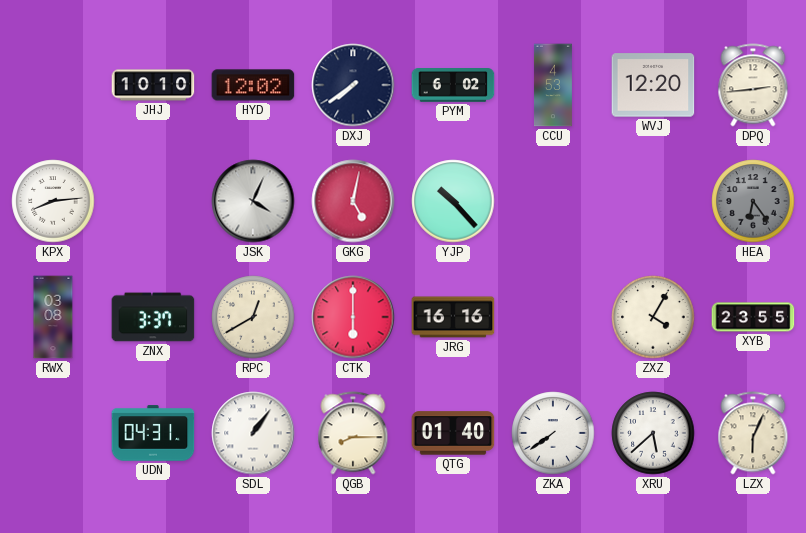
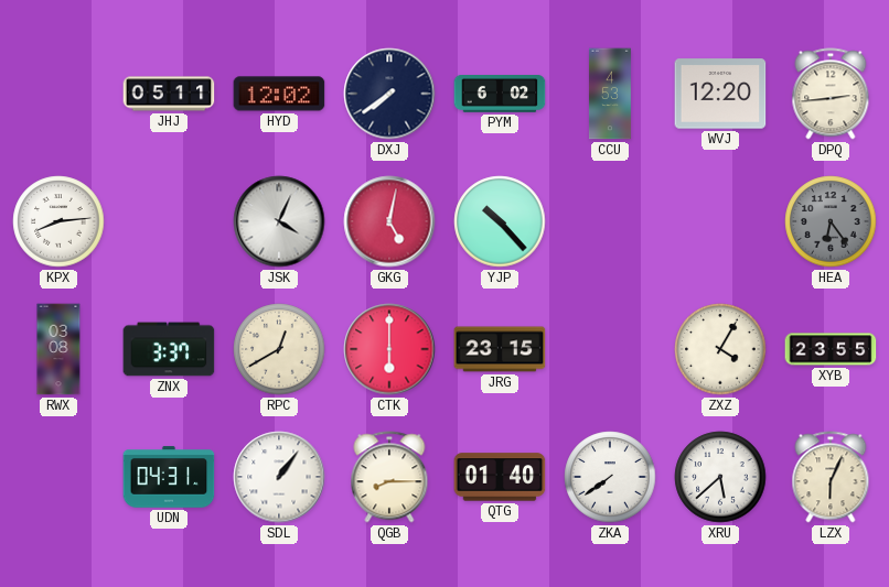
JHJ: 10:10 -> 05:11 (169, 94)
JRG: 16:16 -> 23:15 (500, 349)
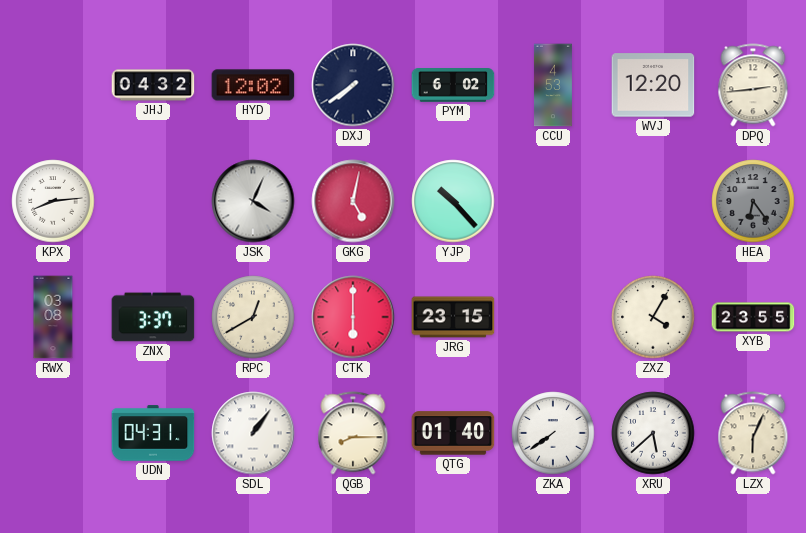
JHJ: 05:11 -> 04:32 (153, 85)
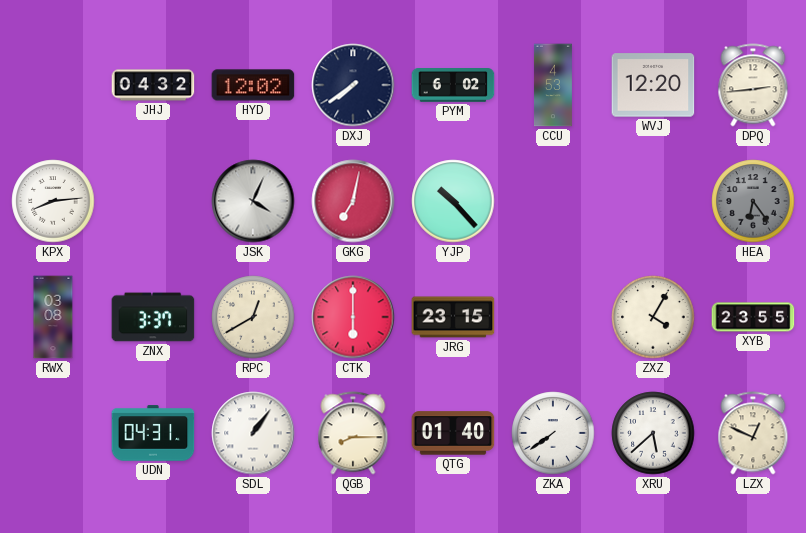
GKG: 5:02 -> 7:02 (353, 201)
LZX: 6:04 -> 12:49 (753, 433)
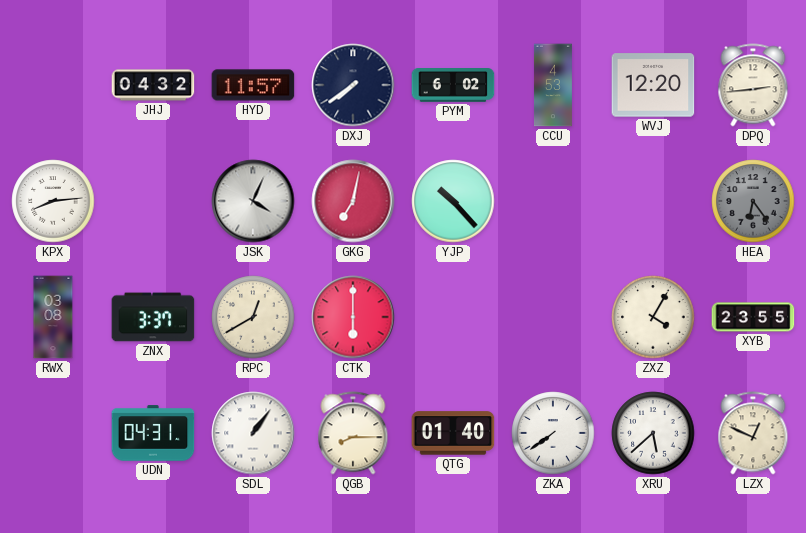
HYD: 12:02 -> 11:57 (253, 85)
JRG: 23:15 -> none (453, 317)
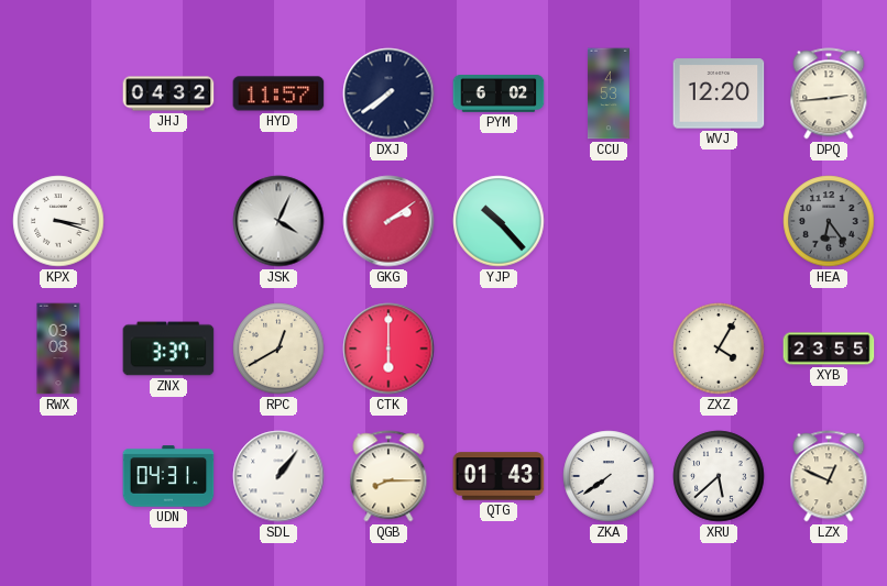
KPX: 8:14 -> 3:18 (58, 221)
GKG: 7:02 -> 2:09 (388, 221)
QTG: 01:40 -> 01:43 (499, 476)
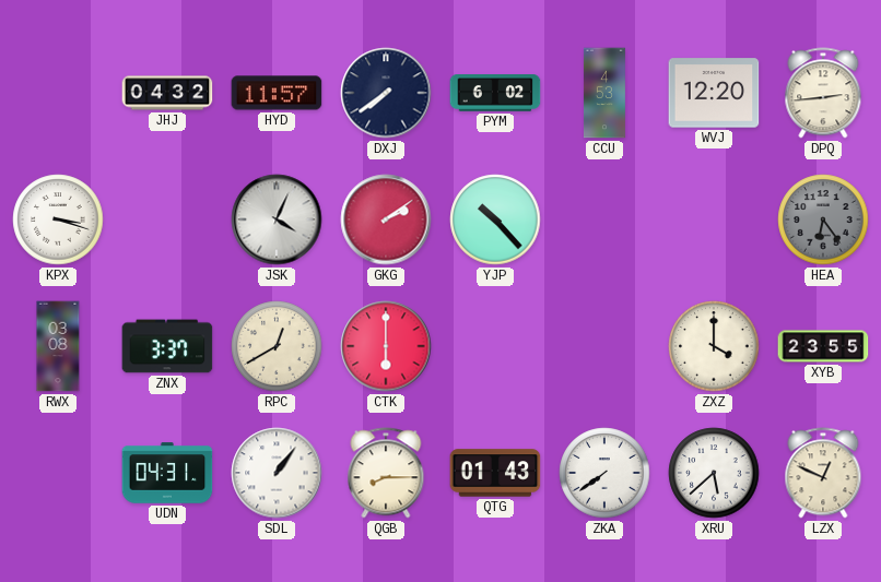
ZXZ: 4:05 -> 4:00 (714, 346)
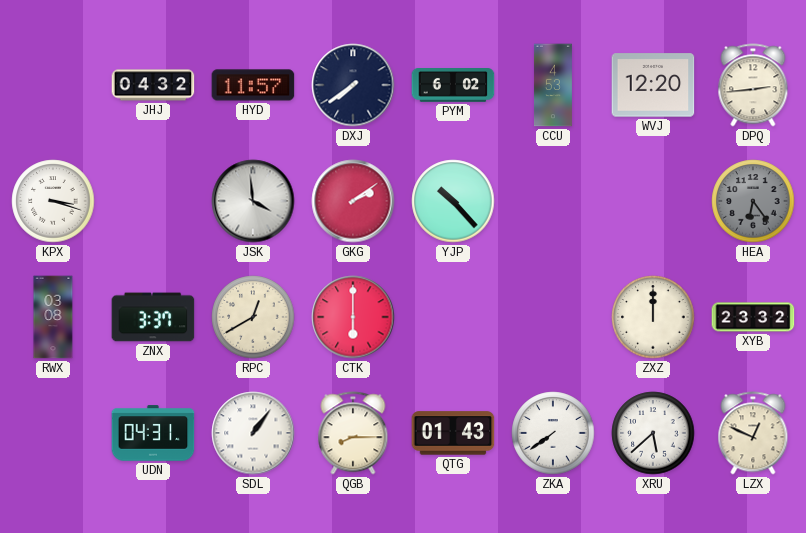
JSK: 4:04 -> 3:59 (253, 201)
ZXZ: 4:00 -> 12:00 (653, 317)
XYB: 23:55 -> 23:32 (753, 317)
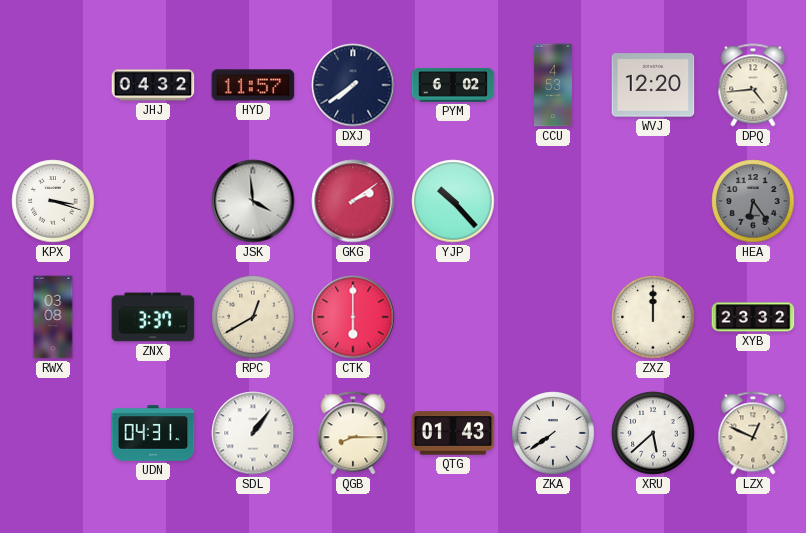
DPQ: 2:44 -> 4:44 (753, 85)
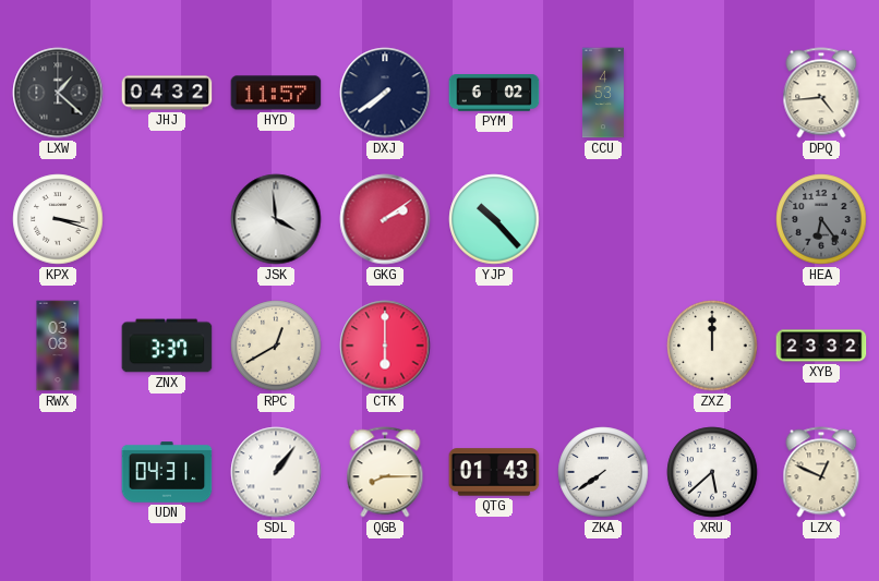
LXW: none -> 1:22 (58, 93)
WVJ: 12:20 -> none (653, 85)
